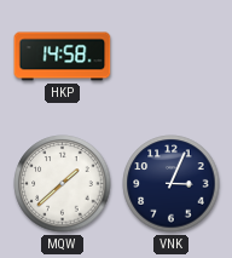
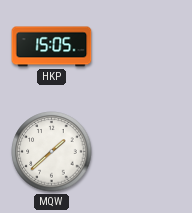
HKP: 14:58 -> 15:05 (52, 47)
VNK: 3:04 -> none (172, 184)
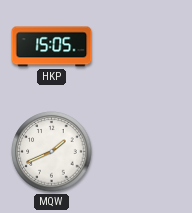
MQW: 1:38 -> 1:41 (52, 152)
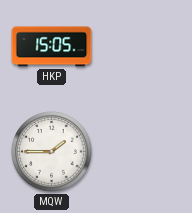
MQW: 1:41 -> 1:45 (52, 152)
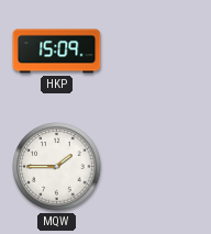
HKP: 15:05 -> 15:09 (57, 52)
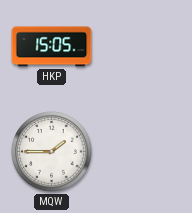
HKP: 15:09 -> 15:05 (52, 47)
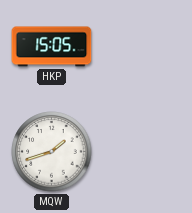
MQW: 1:45 -> 1:42 (52, 152)
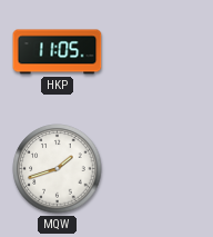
HKP: 15:05 -> 11:05 (58, 52)
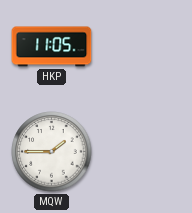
MQW: 1:42 -> 1:45 (52, 152)
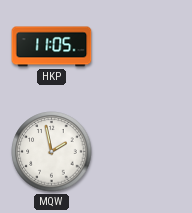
MQW: 1:45 -> 1:58 (52, 152)
